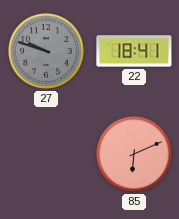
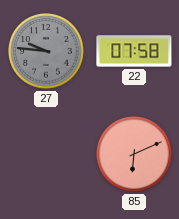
27: 9:48 -> 9:46 (46, 51)
22: 18:41 -> 07:58 (134, 51)
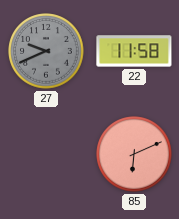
27: 9:46 -> 9:41 (46, 51)
22: 07:58 -> 11:58 (134, 51)
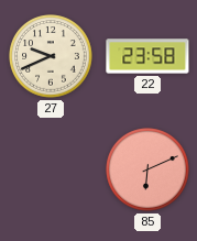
27 dial: grey -> cream (51, 56)
22: 11:58 -> 23:58 (147, 56)
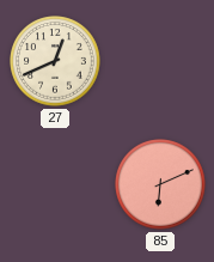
27: 9:41 -> 12:41 (55, 61)
22: 23:58 -> none (147, 56)
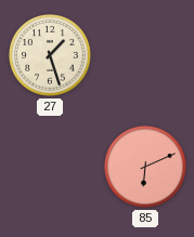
27: 12:41 -> 1:27 (50, 55)
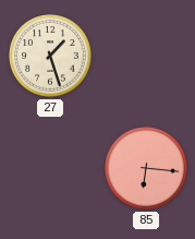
85: 6:11 -> 6:16 (146, 168)
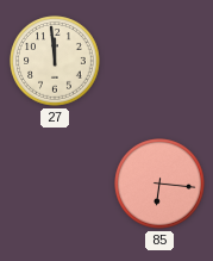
27: 1:27 -> 11:59 (55, 61)
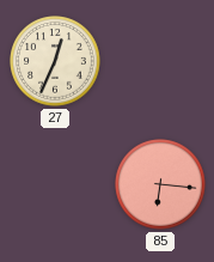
27: 11:59 -> 12:34 (55, 61)
